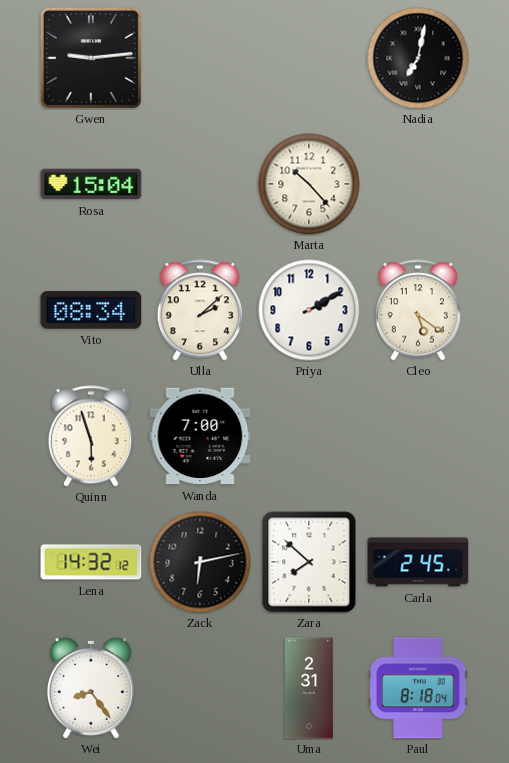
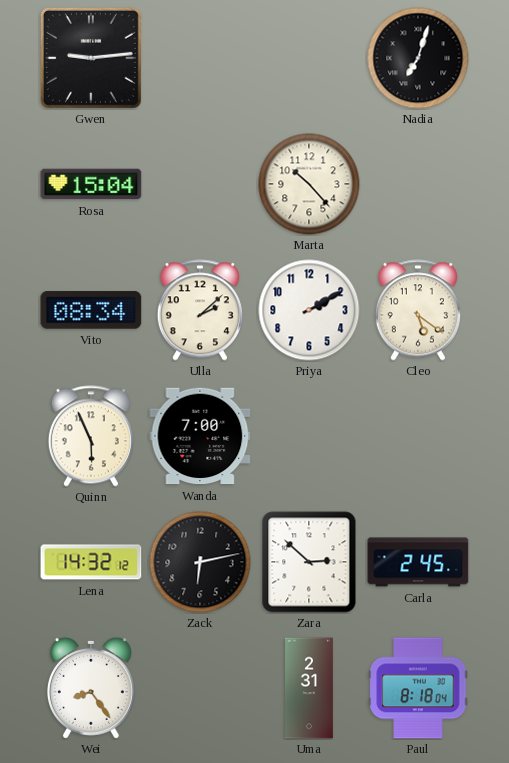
Nadia: 7:02 -> 7:03 (418, 58)
Quinn: 5:57 -> 5:56 (91, 436)
Zara: 7:52 -> 2:52 (309, 562)
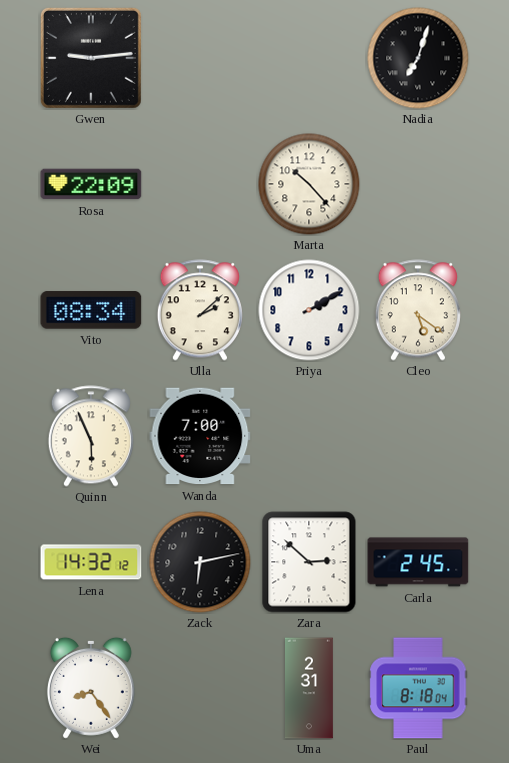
Rosa: 15:04 -> 22:09 (91, 184)
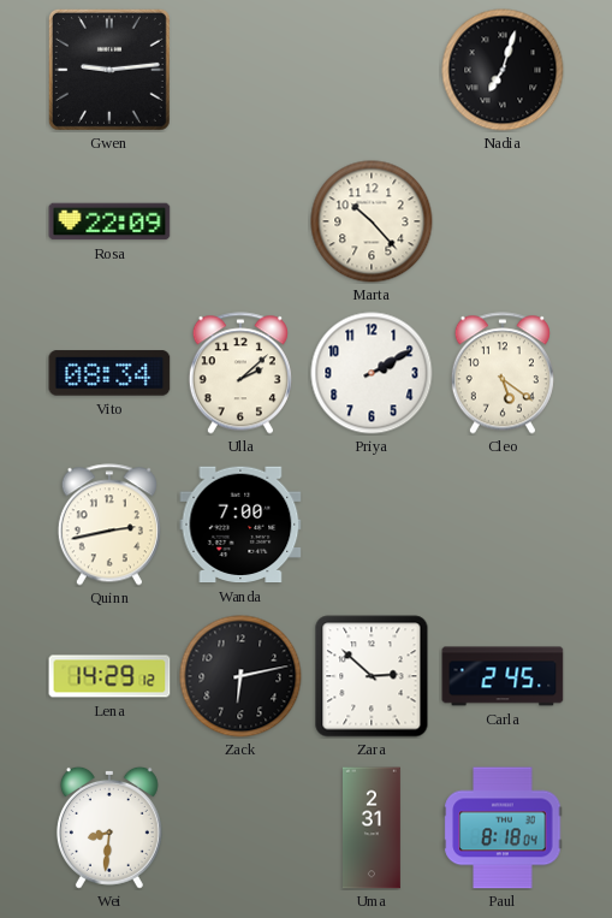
Quinn: 5:56 -> 2:43 (109, 525)
Lena: 14:32 -> 14:29 (109, 676)
Wei: 8:24 -> 8:31 (109, 828)
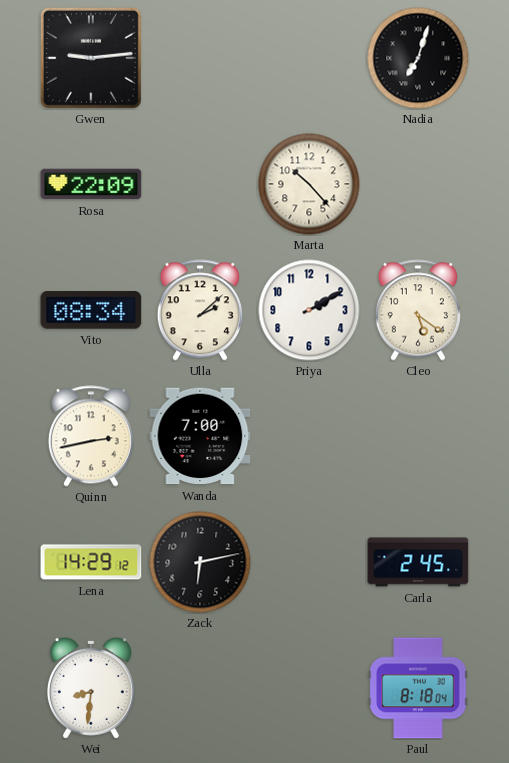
Zara: 2:52 -> none (372, 676)
Uma: 2:31 -> none (373, 828)
